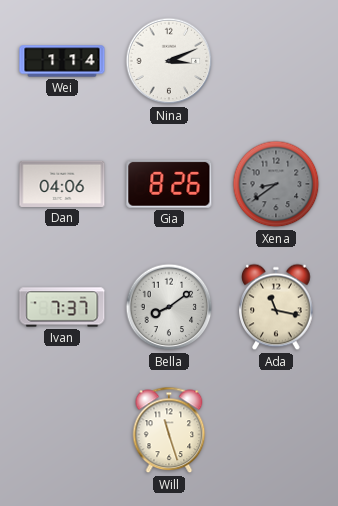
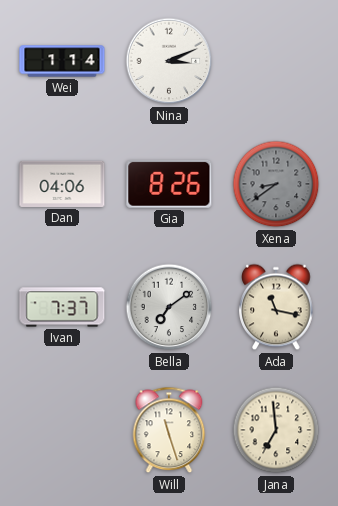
Bella: 8:09 -> 7:09 (169, 307)
Jana: none -> 6:59 (276, 430)
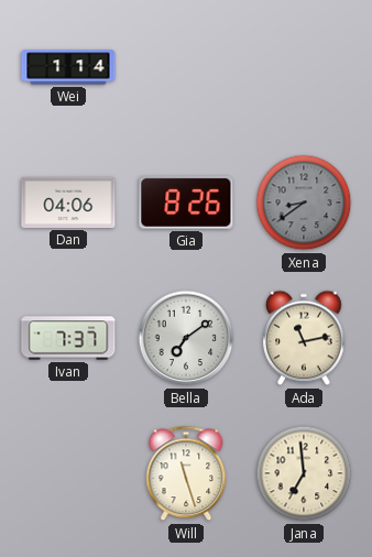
Nina: 3:11 -> none (169, 61)
Ada: 11:17 -> 11:13 (304, 338)
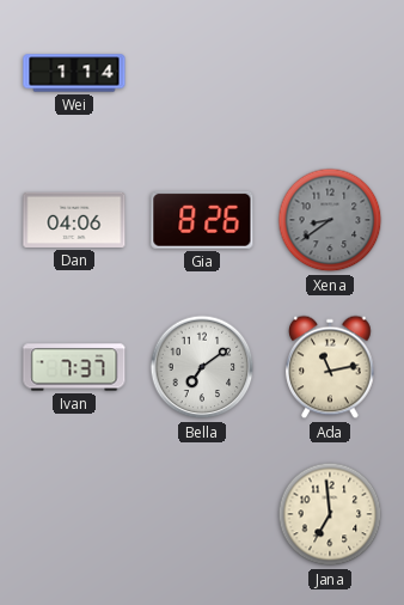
Will: 11:27 -> none (186, 473)
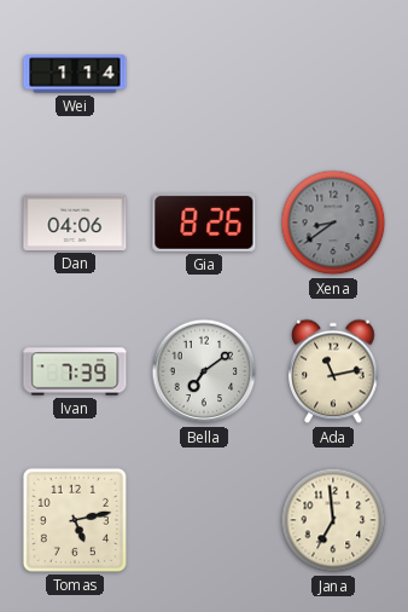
Ivan: 7:37 -> 7:39 (75, 371)
Tomas: none -> 5:13 (75, 520)
